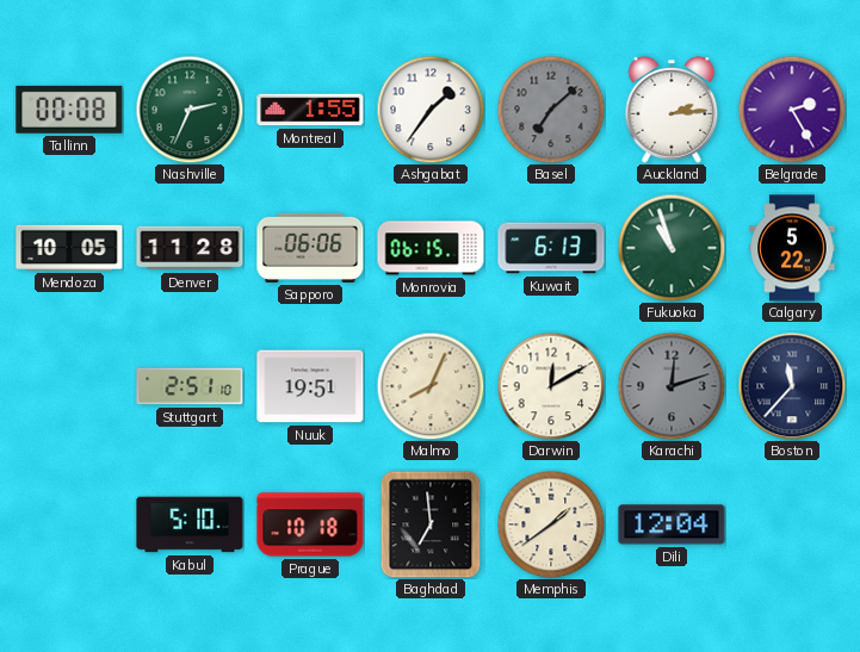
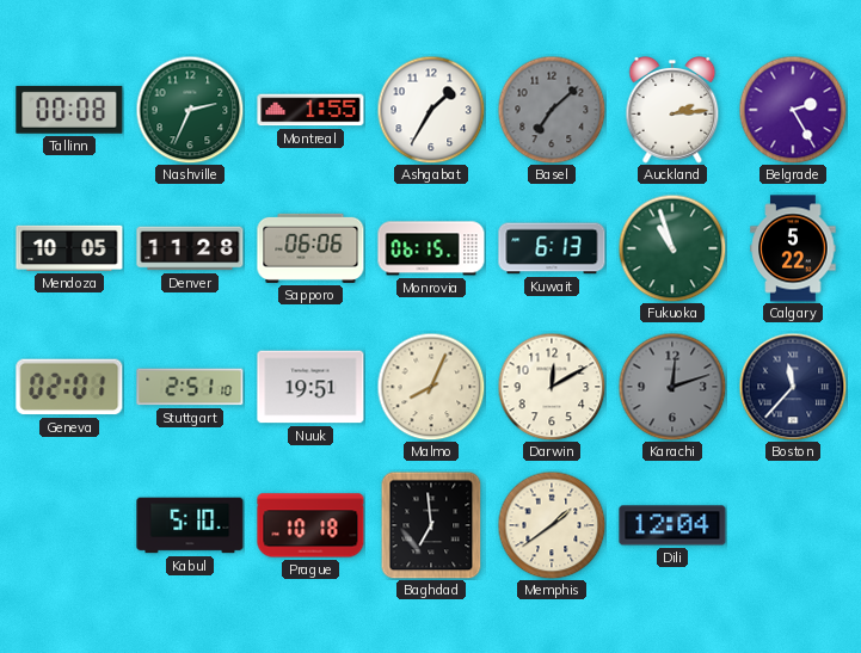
Ashgabat: 1:36 -> 1:35 (431, 110)
Geneva: none -> 02:01 (69, 387)
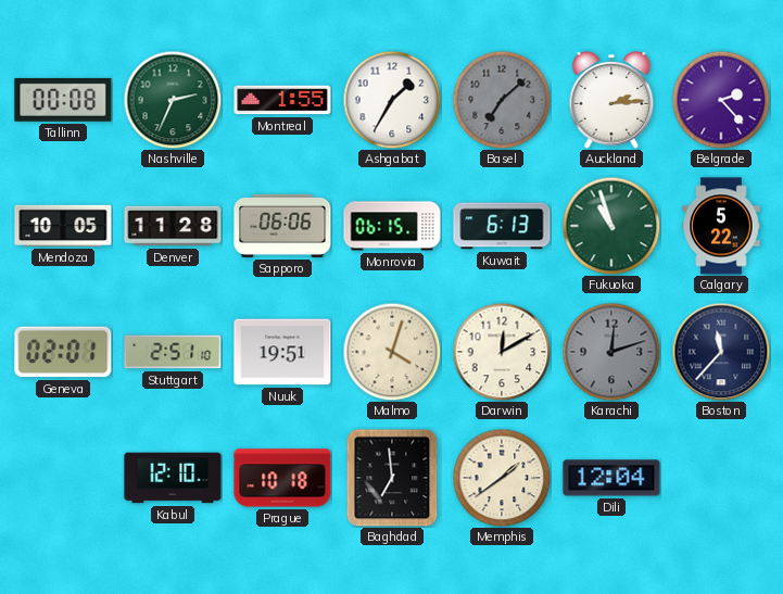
Belgrade: 2:25 -> 2:23 (721, 100)
Malmo: 8:04 -> 4:03 (392, 352)
Kabul: 5:10 -> 12:10 (173, 478)
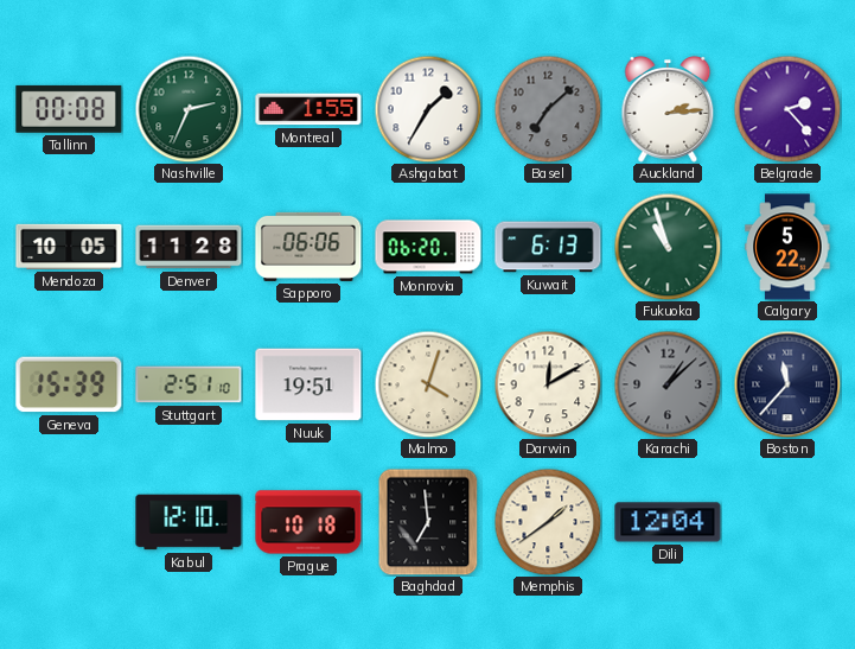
Monrovia: 06:15 -> 06:20 (428, 247)
Geneva: 02:01 -> 15:39 (69, 384)
Karachi: 12:12 -> 1:08 (668, 384)
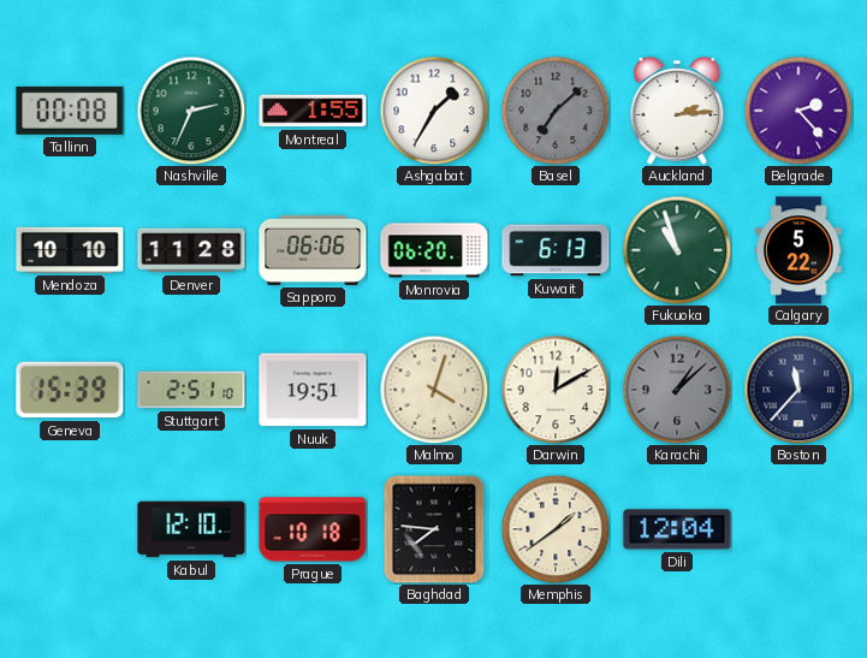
Mendoza: 10:05 -> 10:10 (70, 250)
Baghdad: 6:59 -> 7:46 (434, 529)
